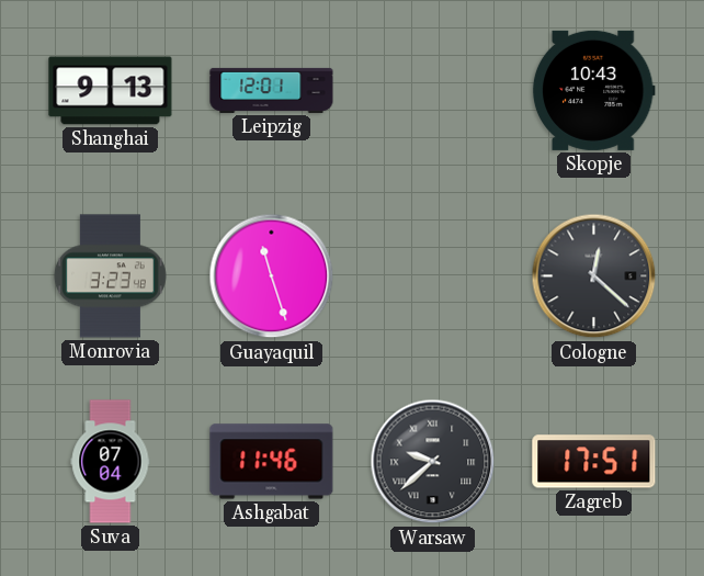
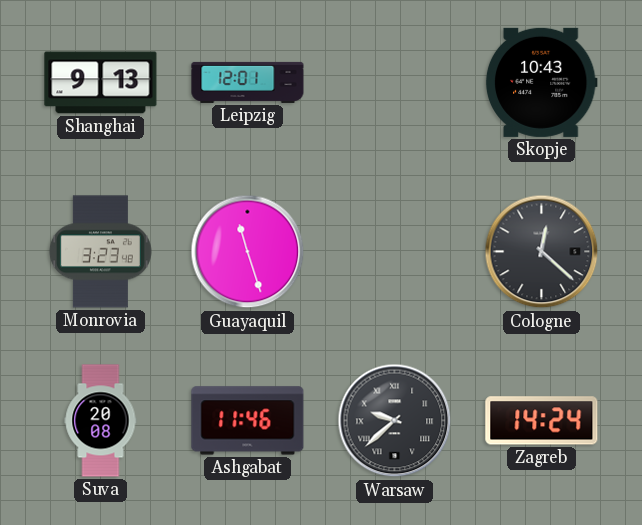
Suva: 07:04 -> 20:08 (101, 421)
Zagreb: 17:51 -> 14:24 (542, 421)
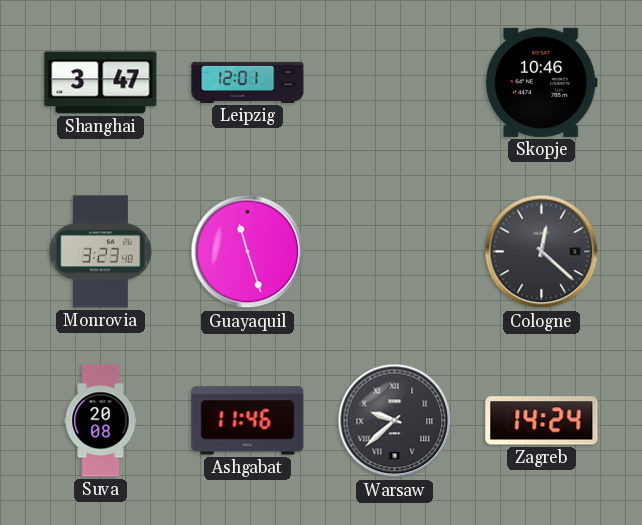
Shanghai: 9:13 -> 3:47 (101, 83)
Skopje: 10:43 -> 10:46 (541, 82)
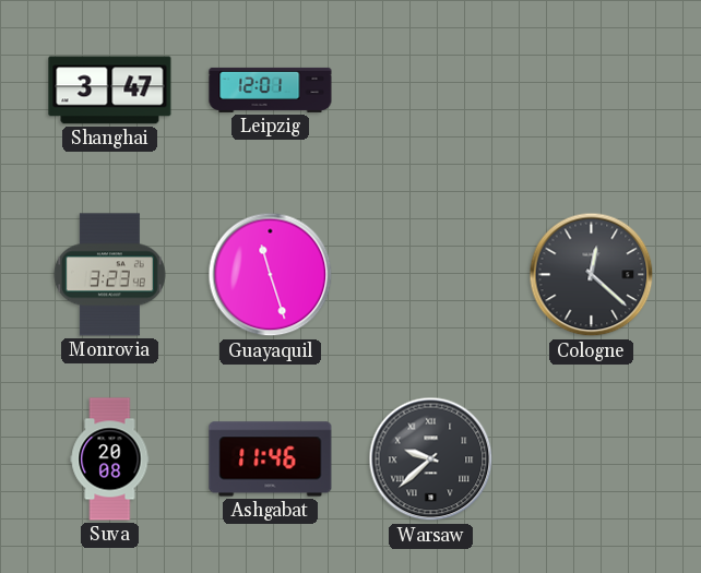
Skopje: 10:46 -> none (541, 82)
Zagreb: 14:24 -> none (542, 421)
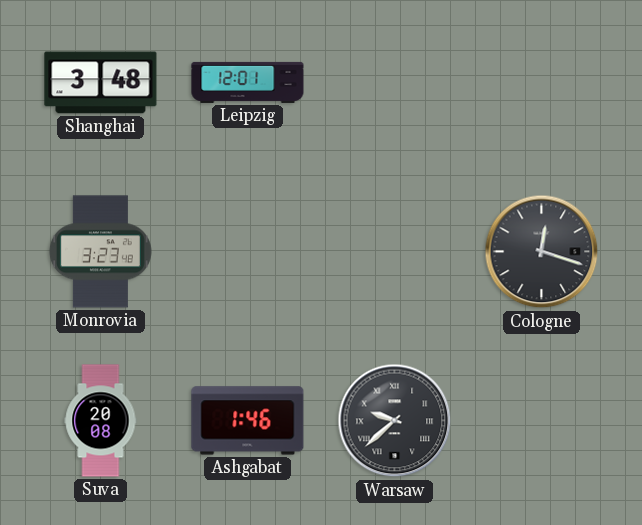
Shanghai: 3:47 -> 3:48 (101, 83)
Guayaquil: 11:27 -> none (271, 275)
Cologne: 12:22 -> 12:18 (542, 252)
Ashgabat: 11:46 -> 1:46 (248, 421)
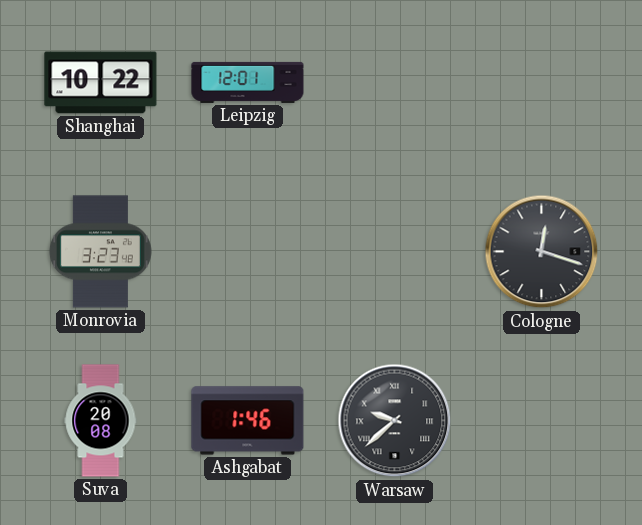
Shanghai: 3:48 -> 10:22 (101, 83)
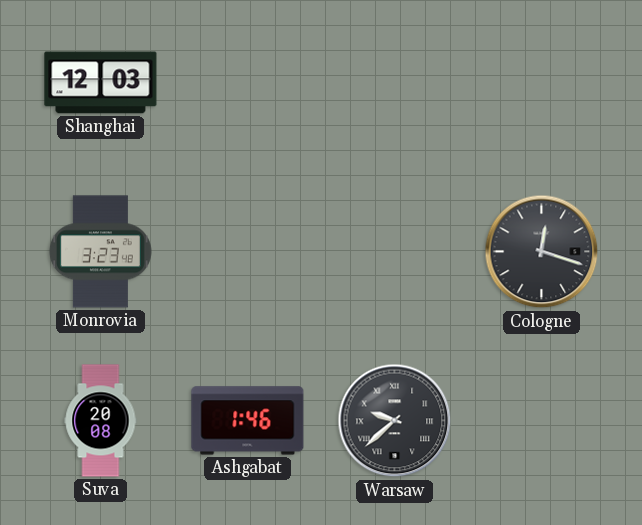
Shanghai: 10:22 -> 12:03 (101, 83)
Leipzig: 12:01 -> none (248, 82)
